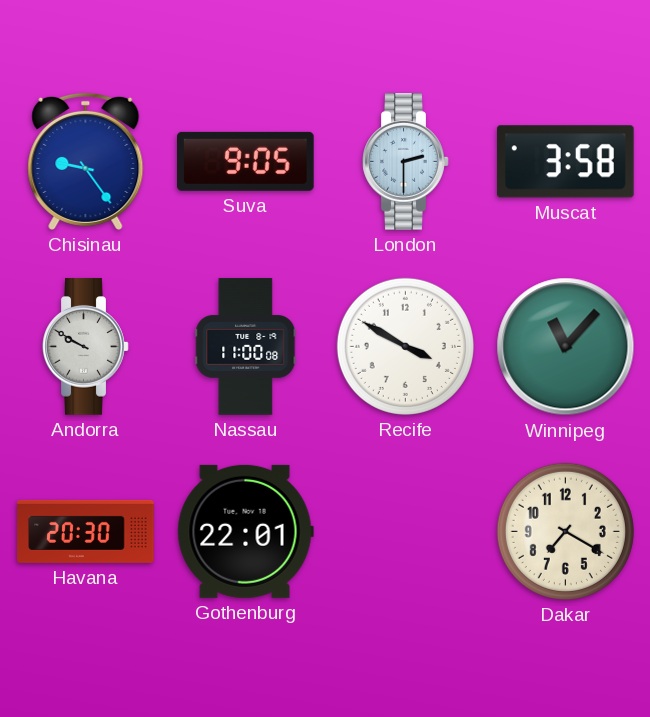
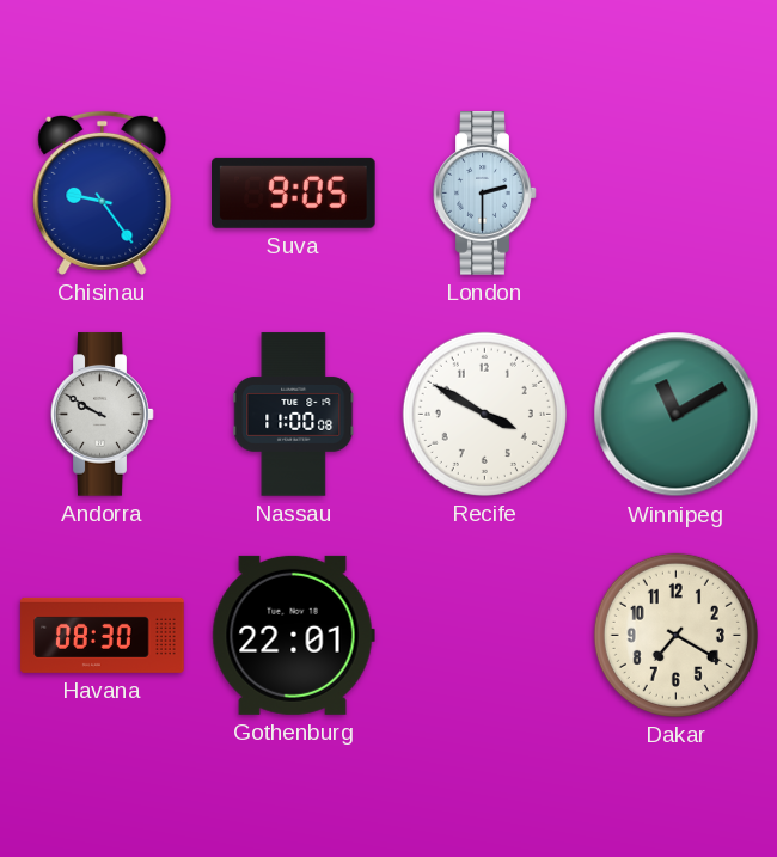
Muscat: 3:58 -> none (565, 162)
Winnipeg: 11:07 -> 11:10 (677, 415)
Havana: 20:30 -> 08:30 (103, 635)
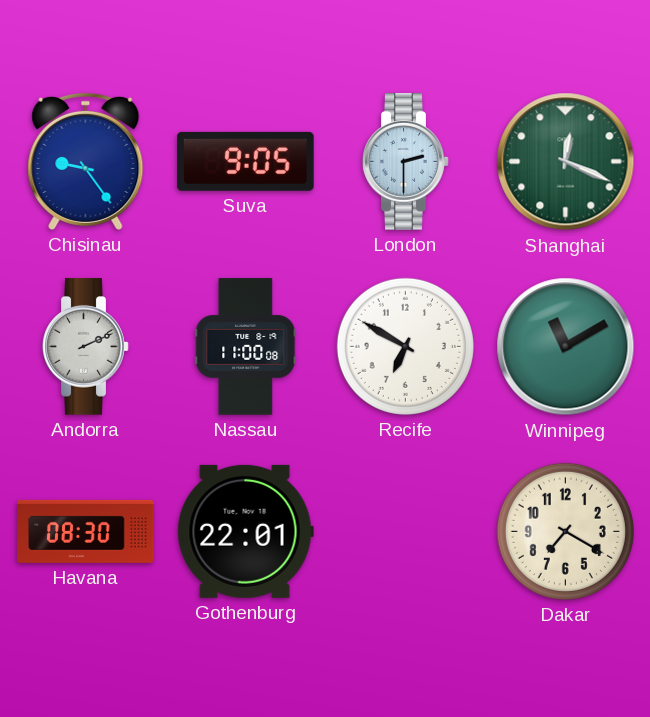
Shanghai: none -> 12:19 (566, 162)
Andorra: 9:50 -> 2:11 (86, 347)
Recife: 3:50 -> 6:50 (405, 346)
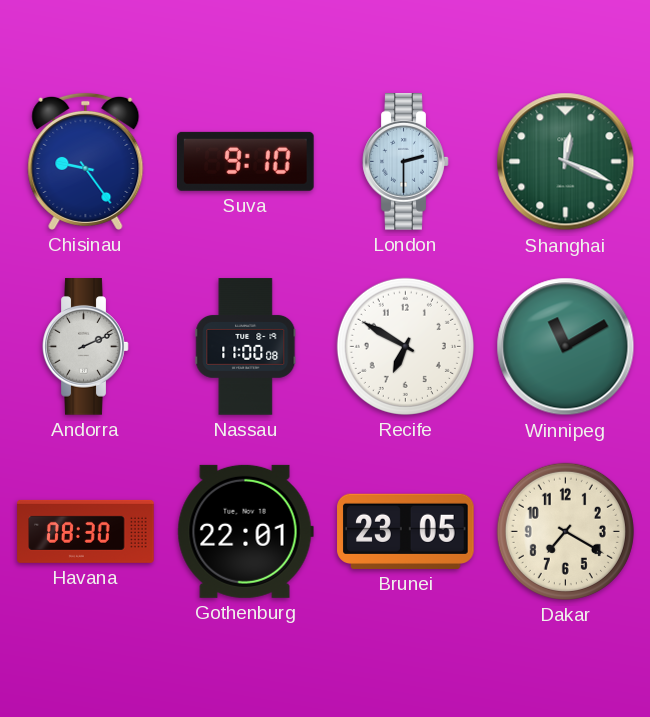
Suva: 9:05 -> 9:10 (246, 161)
Brunei: none -> 23:05 (406, 531)
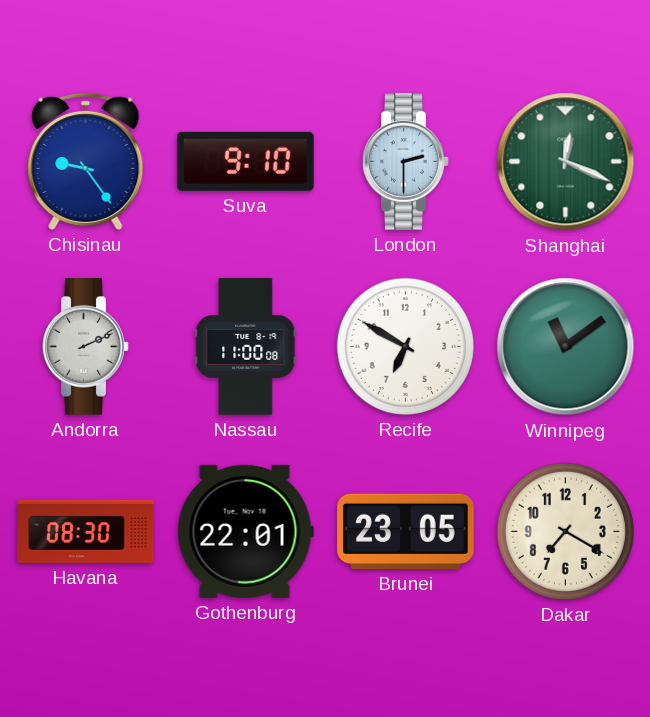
Winnipeg: 11:10 -> 11:09 (566, 347)
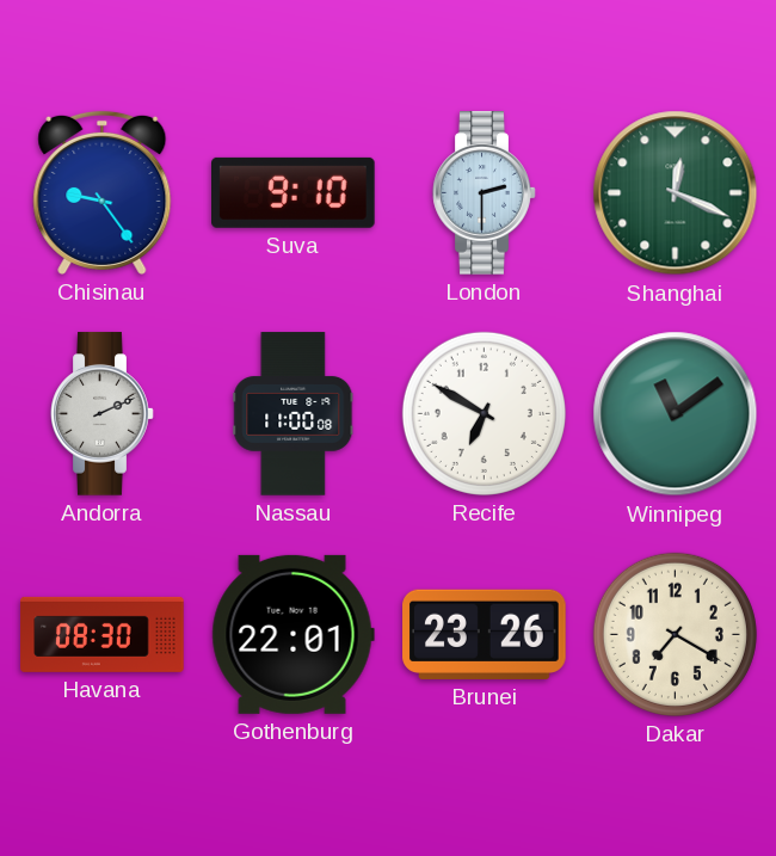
Brunei: 23:05 -> 23:26 (485, 634)
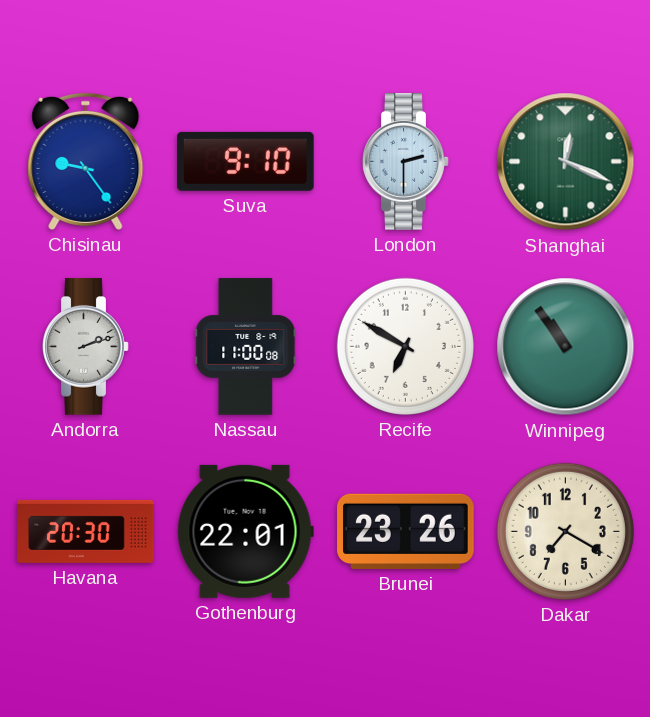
Andorra: 2:11 -> 2:12 (86, 347)
Winnipeg: 11:09 -> 10:54 (566, 347)
Havana: 08:30 -> 20:30 (86, 531)
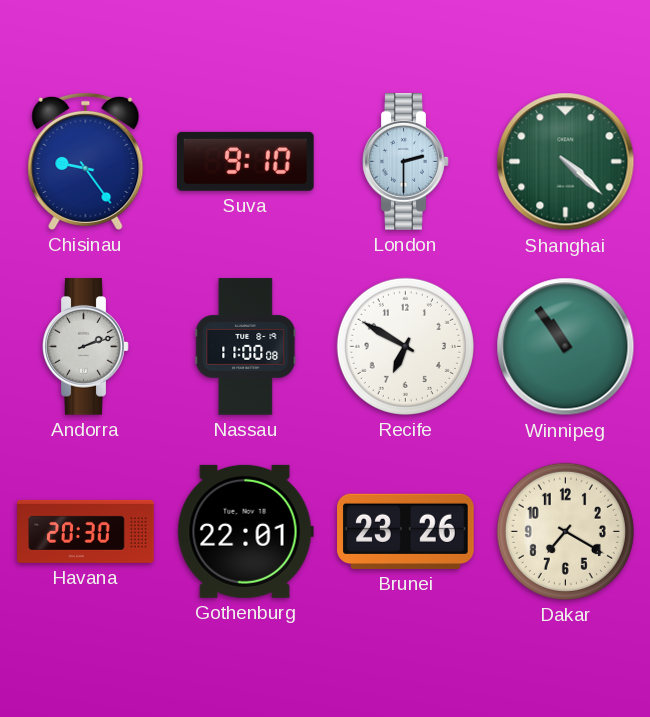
Shanghai: 12:19 -> 4:22 (566, 162)
